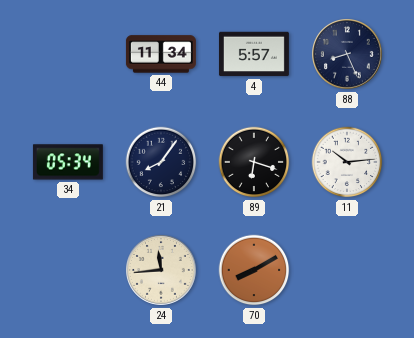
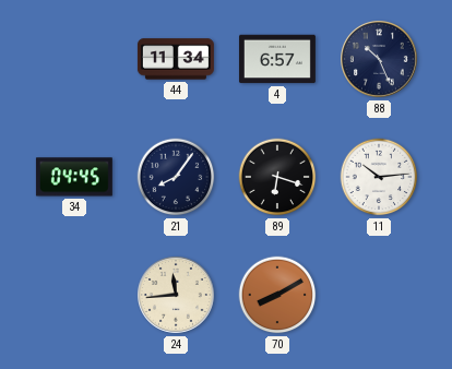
4: 5:57 -> 6:57 (277, 59)
88: 8:26 -> 10:26 (380, 60)
34: 05:34 -> 04:45 (74, 177)
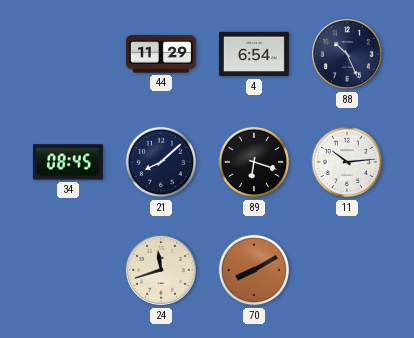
44: 11:34 -> 11:29 (161, 54)
4: 6:57 -> 6:54 (254, 54)
34: 04:45 -> 08:45 (68, 162)
21: 8:06 -> 8:08 (161, 162)
24: 11:44 -> 11:42 (162, 271)
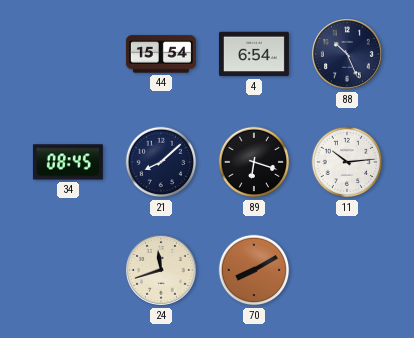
44: 11:29 -> 15:54 (161, 54)
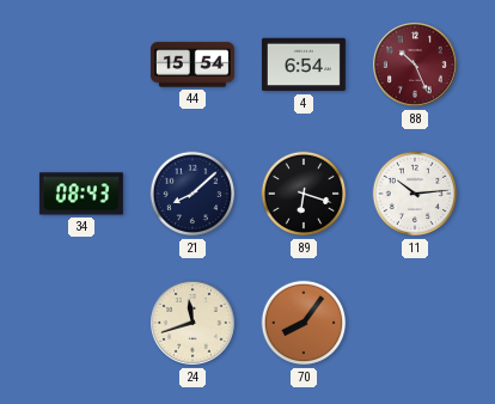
88 dial: navy -> burgundy (416, 66)
34: 08:45 -> 08:43 (81, 194)
70: 8:10 -> 8:06 (304, 323)
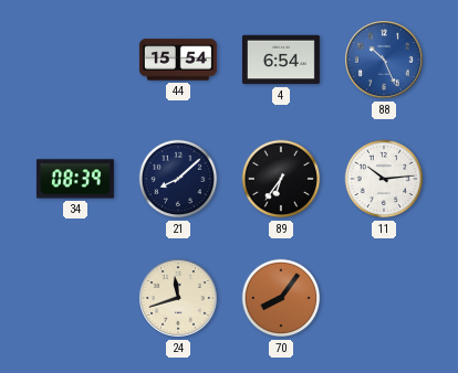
88 dial: burgundy -> blue (385, 61)
34: 08:43 -> 08:39 (75, 179)
89: 6:18 -> 6:36 (281, 179)
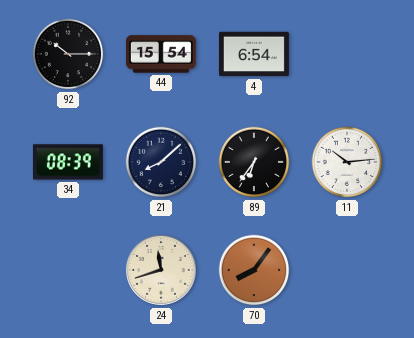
92: none -> 10:15 (68, 54)
88: 10:26 -> none (385, 61)
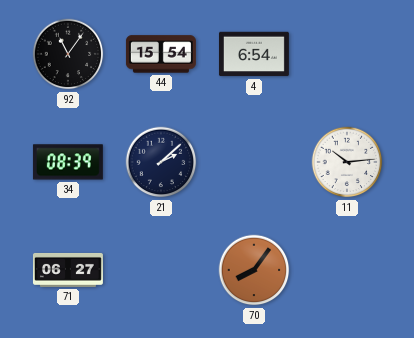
92: 10:15 -> 11:06 (68, 54)
21: 8:08 -> 2:08 (161, 162)
89: 6:36 -> none (254, 162)
71: none -> 06:27 (68, 270)
24: 11:42 -> none (162, 271)
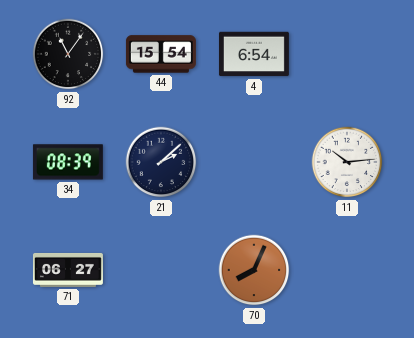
70: 8:06 -> 8:04 (254, 270)
